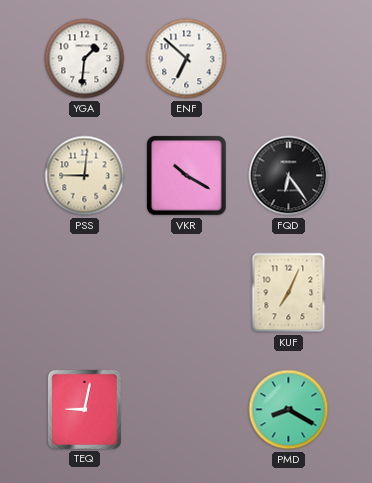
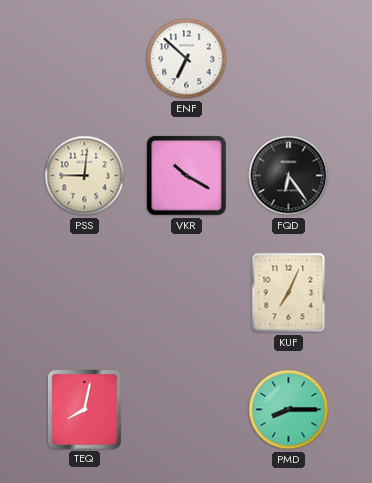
YGA: 1:31 -> none (85, 59)
TEQ: 9:02 -> 8:02 (84, 409)
PMD: 8:20 -> 8:15 (289, 410)
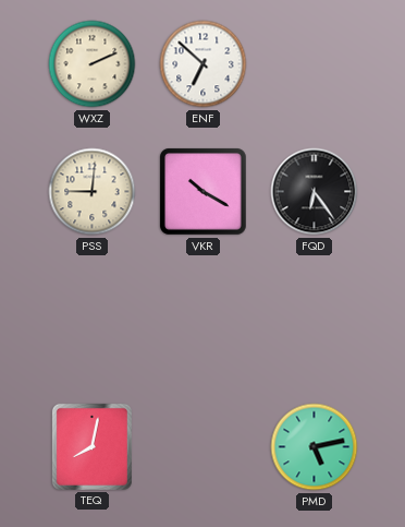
WXZ: none -> 2:11 (93, 64)
KUF: 7:04 -> none (289, 293)
PMD: 8:15 -> 5:13 (315, 447)
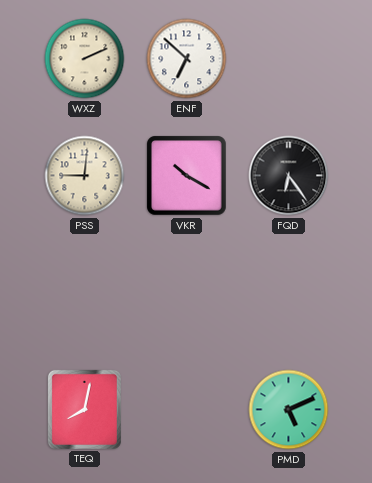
PMD: 5:13 -> 5:11 (289, 410)
